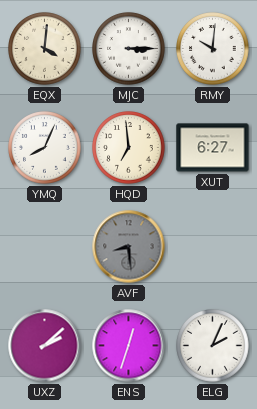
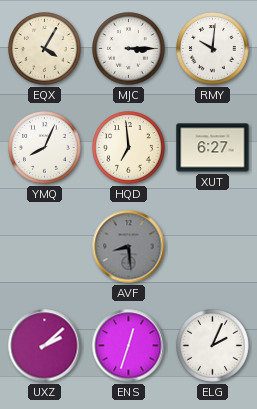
EQX: 4:01 -> 4:05 (45, 49)
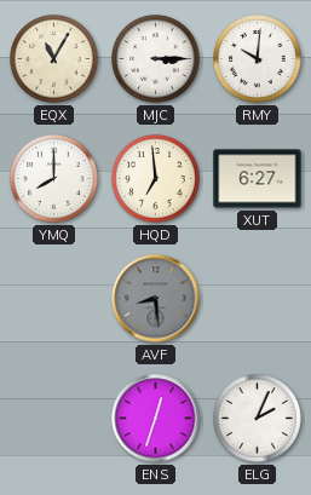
EQX: 4:05 -> 11:05 (54, 59)
YMQ: 8:04 -> 8:00 (54, 179)
UXZ: 2:08 -> none (45, 346)
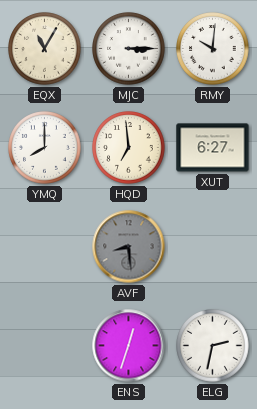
ELG: 2:04 -> 2:32 (213, 346)
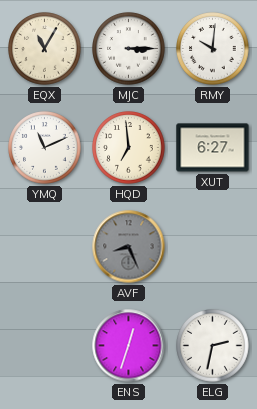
YMQ: 8:00 -> 11:11 (45, 148)
AVF: 8:29 -> 8:26 (129, 247)
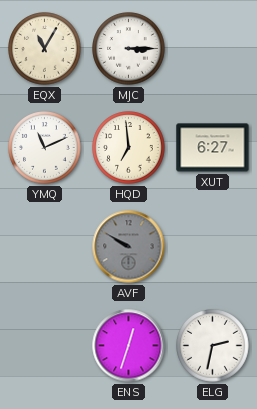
RMY: 10:01 -> none (213, 49)
AVF: 8:26 -> 9:50 (129, 247)
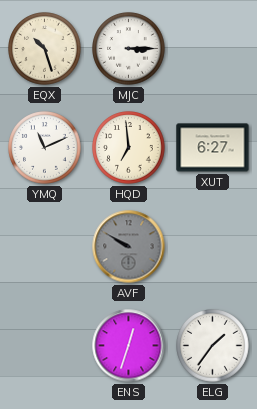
EQX: 11:05 -> 10:27 (45, 49)
ELG: 2:32 -> 1:36 (213, 346)
